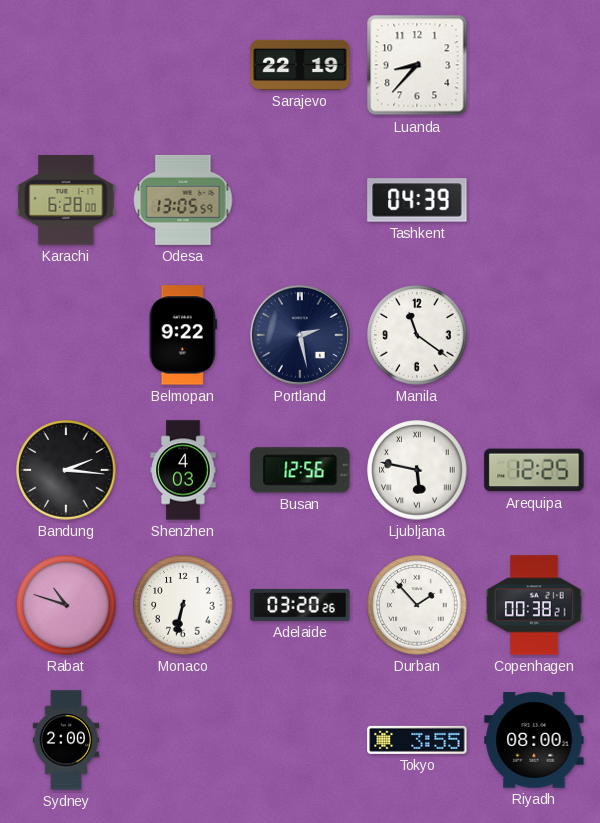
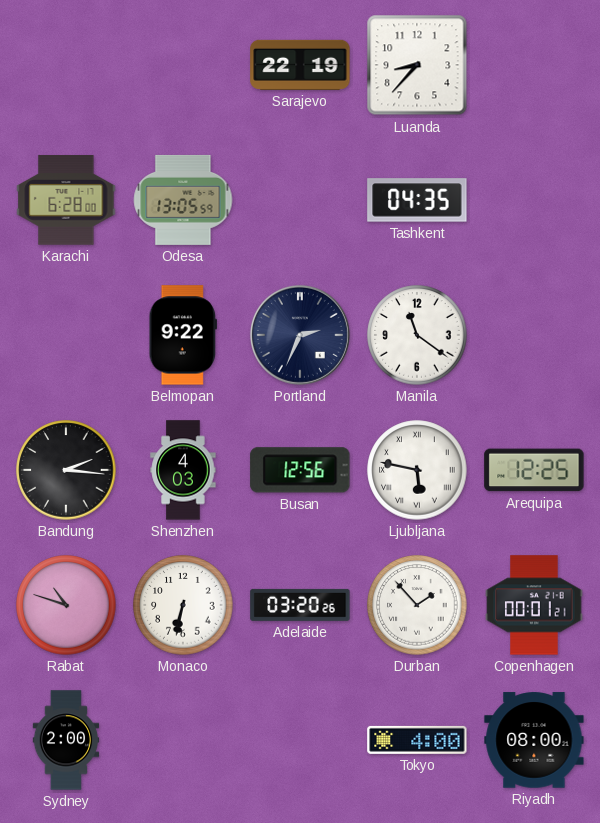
Tashkent: 04:39 -> 04:35 (417, 200)
Portland: 2:28 -> 2:34 (300, 335)
Copenhagen: 00:38 -> 00:01 (534, 605)
Tokyo: 3:55 -> 4:00 (417, 740)
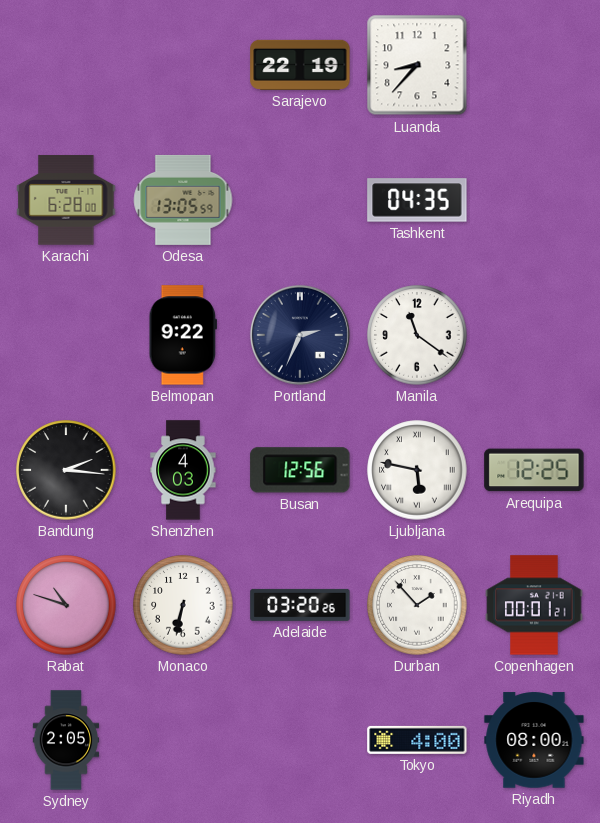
Sydney: 2:00 -> 2:05 (66, 740)
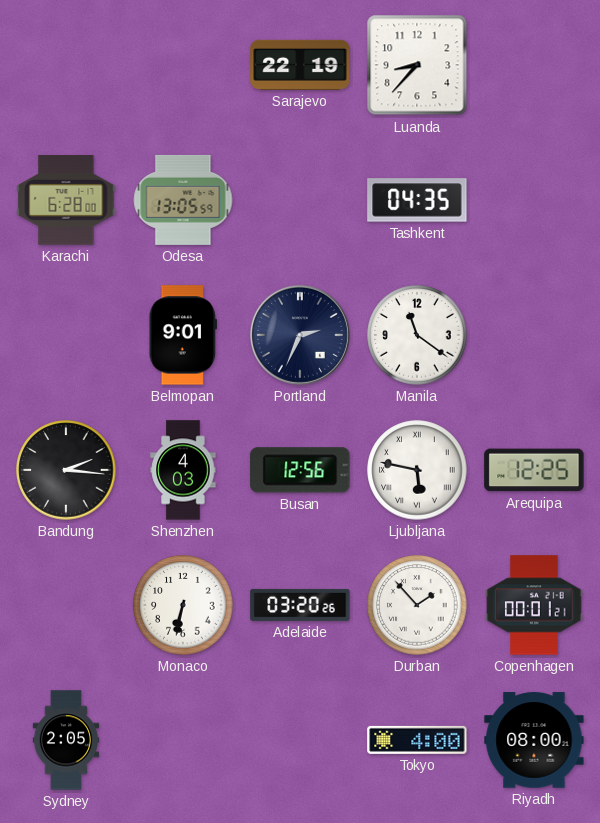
Belmopan: 9:22 -> 9:01 (182, 335)
Rabat: 10:48 -> none (66, 605)
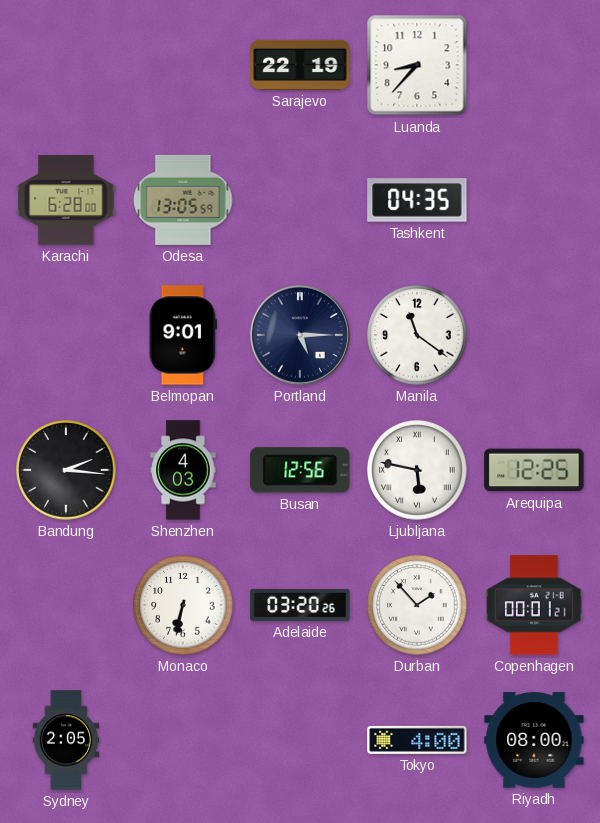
Portland: 2:34 -> 5:15 (300, 335)
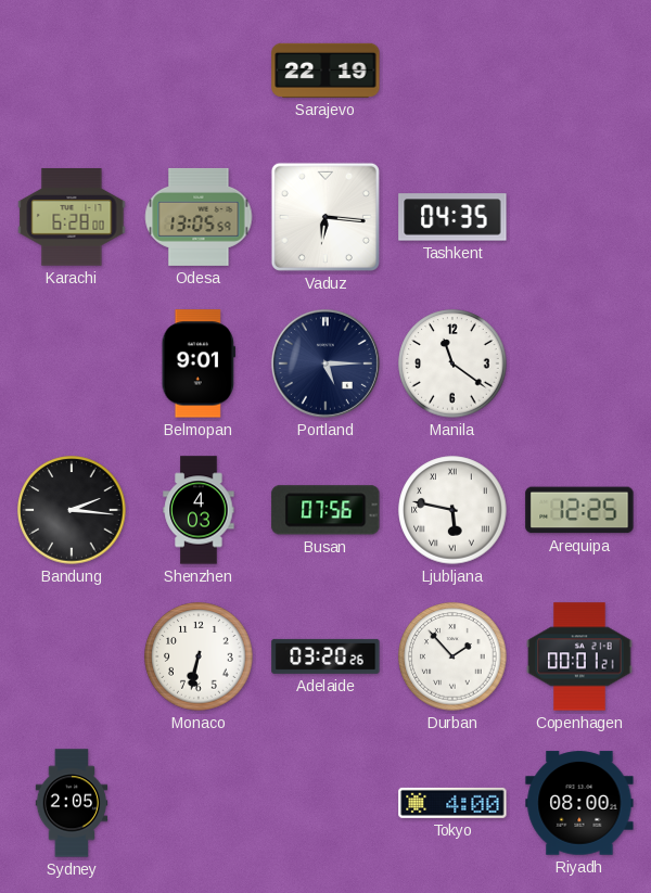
Luanda: 8:37 -> none (417, 65)
Vaduz: none -> 6:16 (325, 217)
Busan: 12:56 -> 07:56 (325, 510)
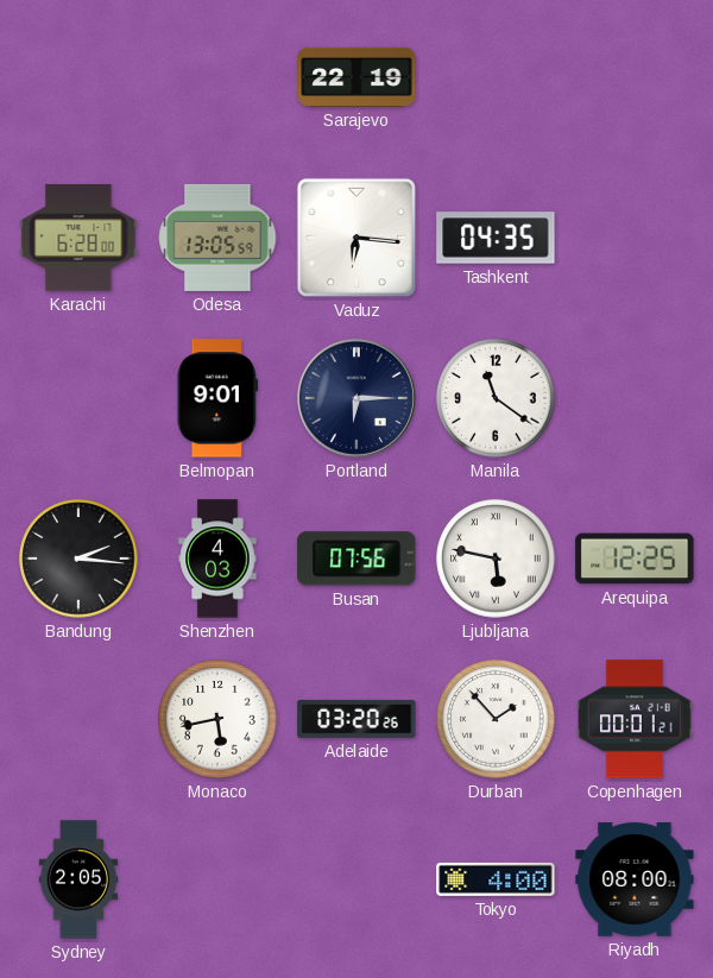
Portland: 5:15 -> 6:15 (356, 398)
Monaco: 6:32 -> 5:43 (217, 719)
